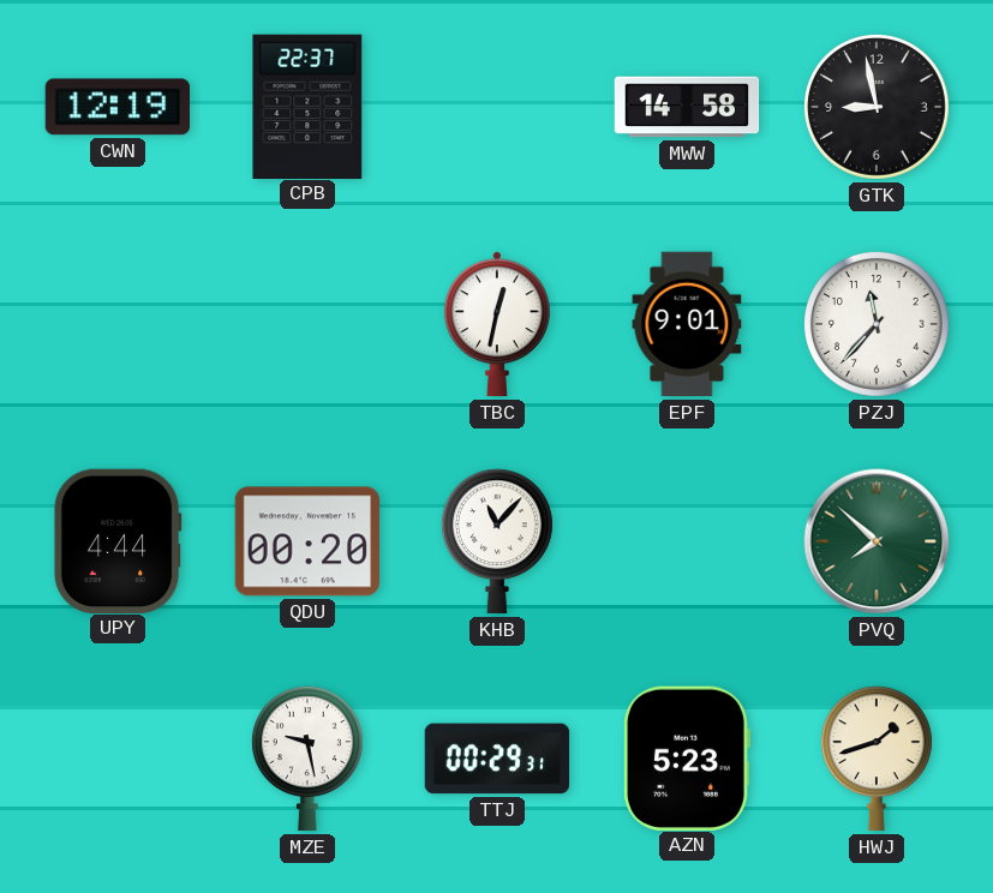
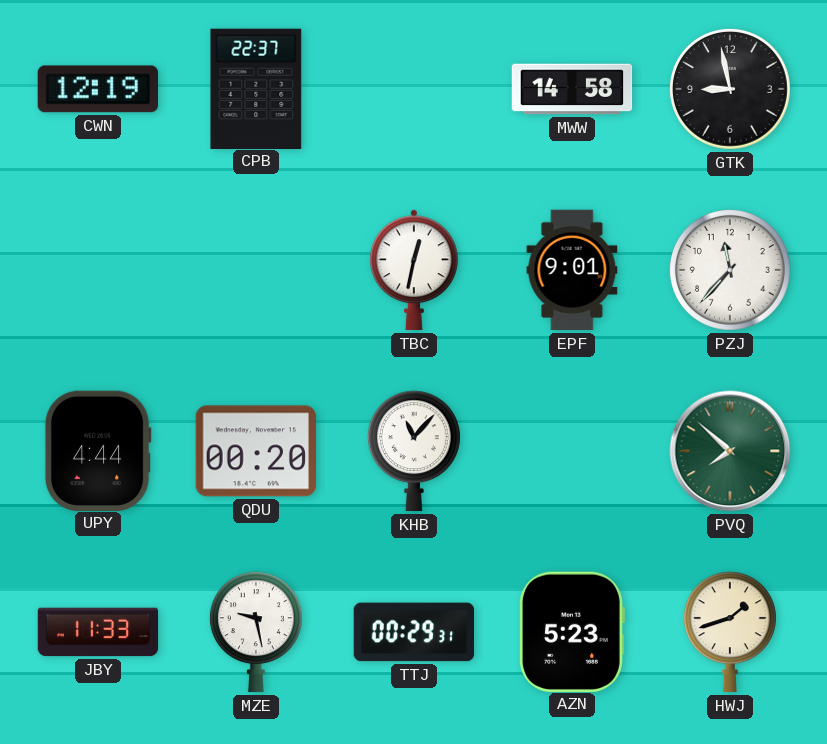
JBY: none -> 11:33 (98, 632)
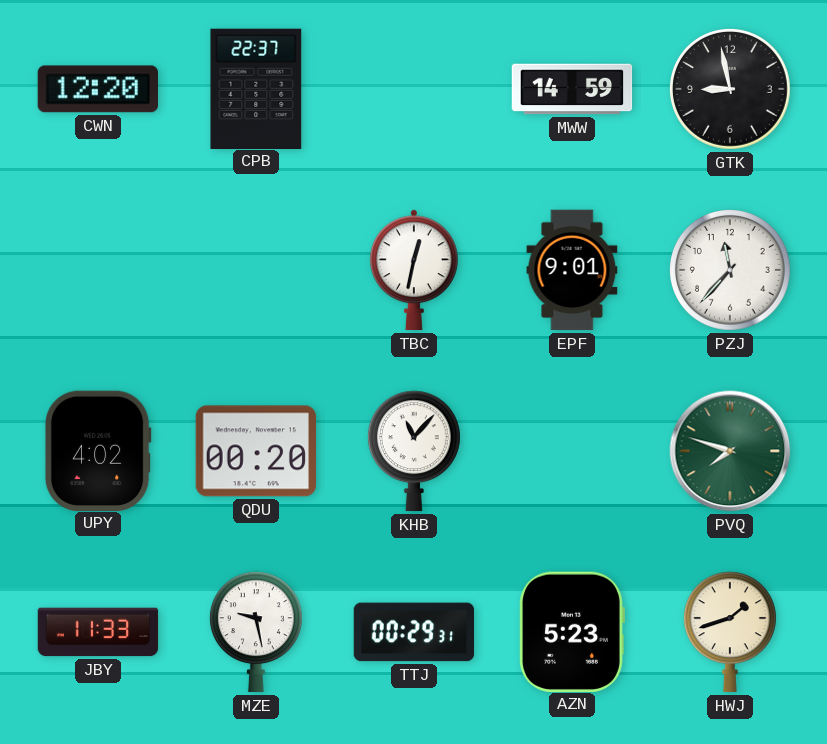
CWN: 12:19 -> 12:20 (97, 89)
MWW: 14:58 -> 14:59 (572, 89)
UPY: 4:44 -> 4:02 (98, 450)
PVQ: 7:52 -> 7:48 (730, 451)
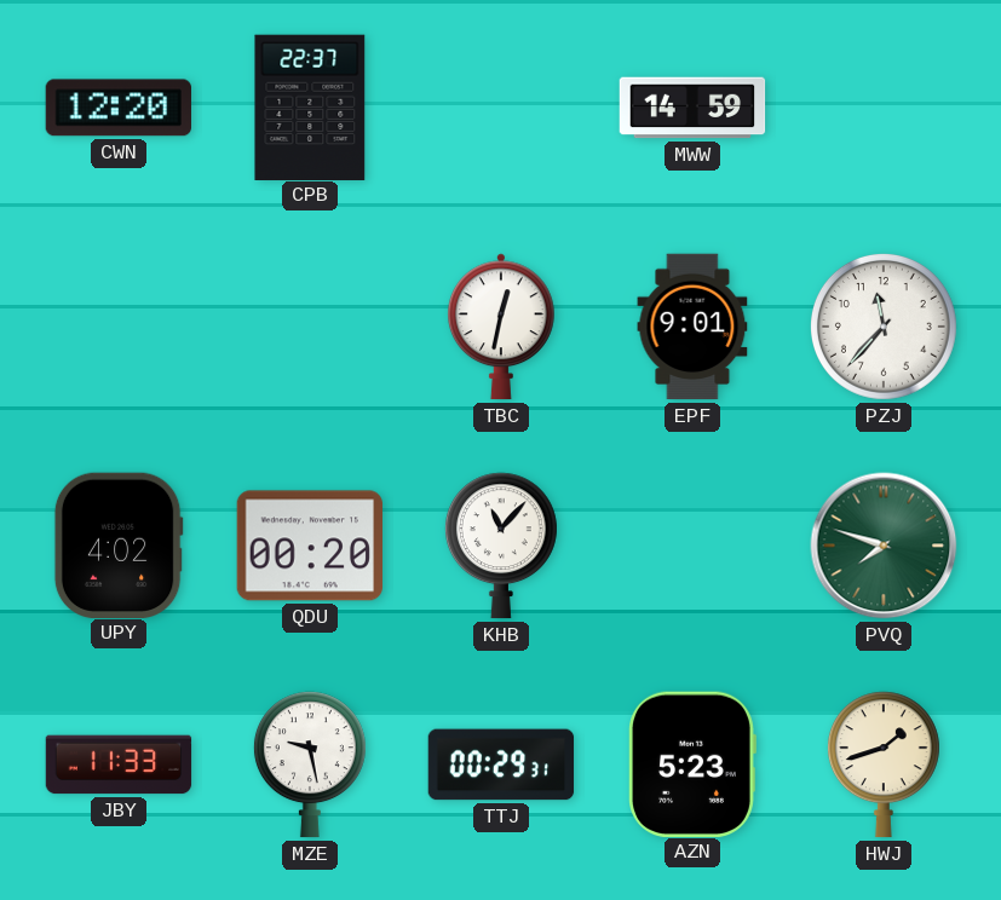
GTK: 8:58 -> none (730, 89)
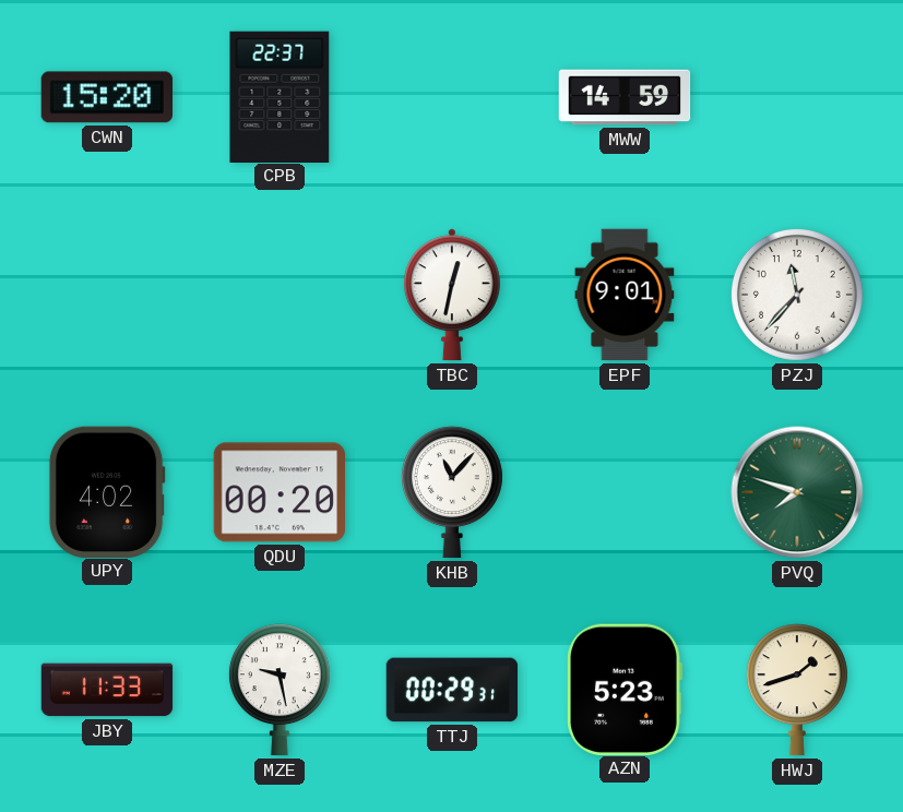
CWN: 12:20 -> 15:20 (106, 97)
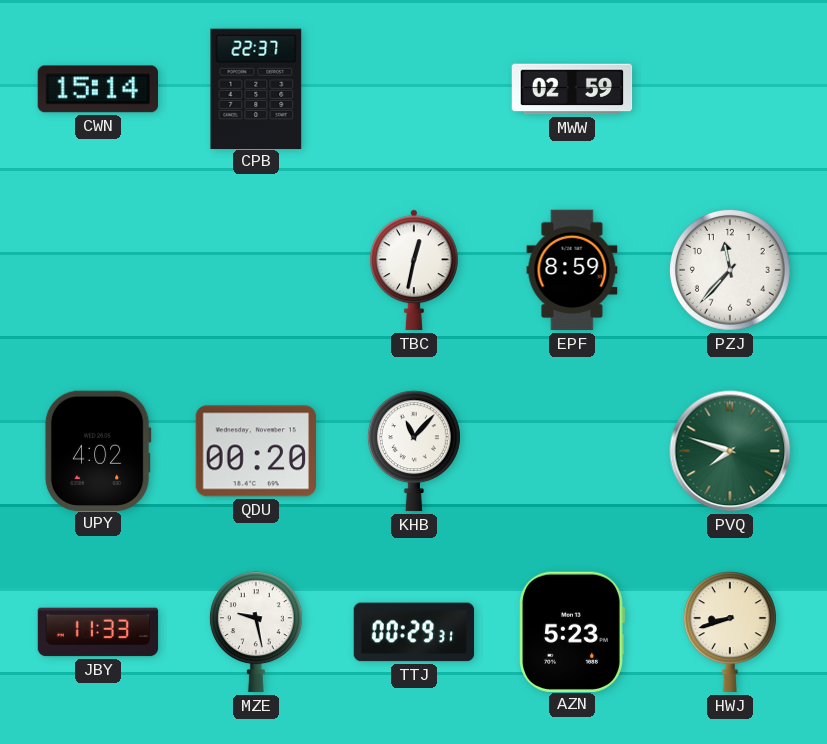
CWN: 15:20 -> 15:14 (97, 89)
MWW: 14:59 -> 02:59 (572, 89)
EPF: 9:01 -> 8:59 (572, 270)
HWJ: 1:42 -> 8:42 (730, 632)
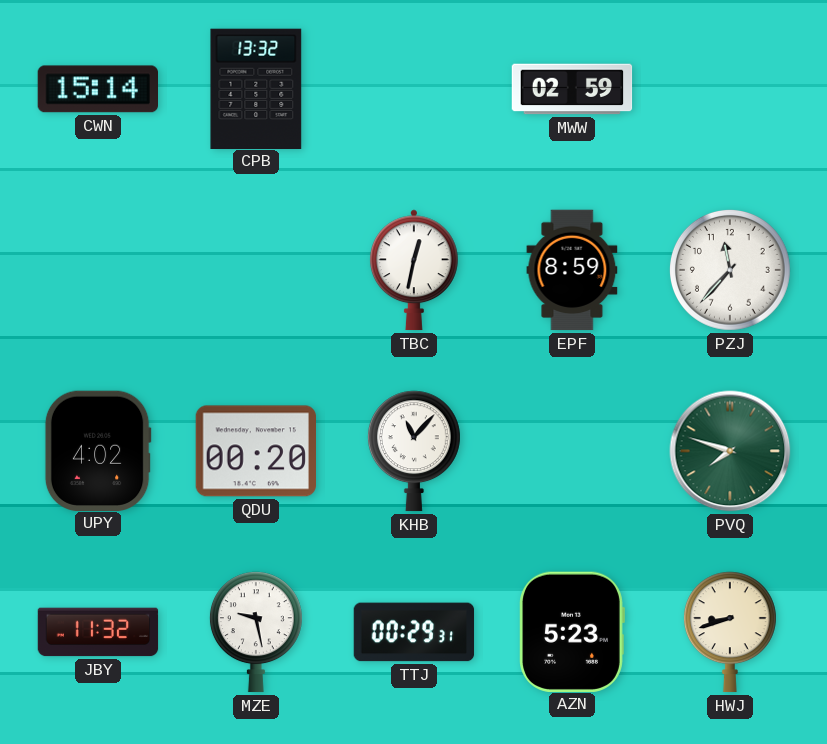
CPB: 22:37 -> 13:32 (256, 88)
JBY: 11:33 -> 11:32 (98, 632)
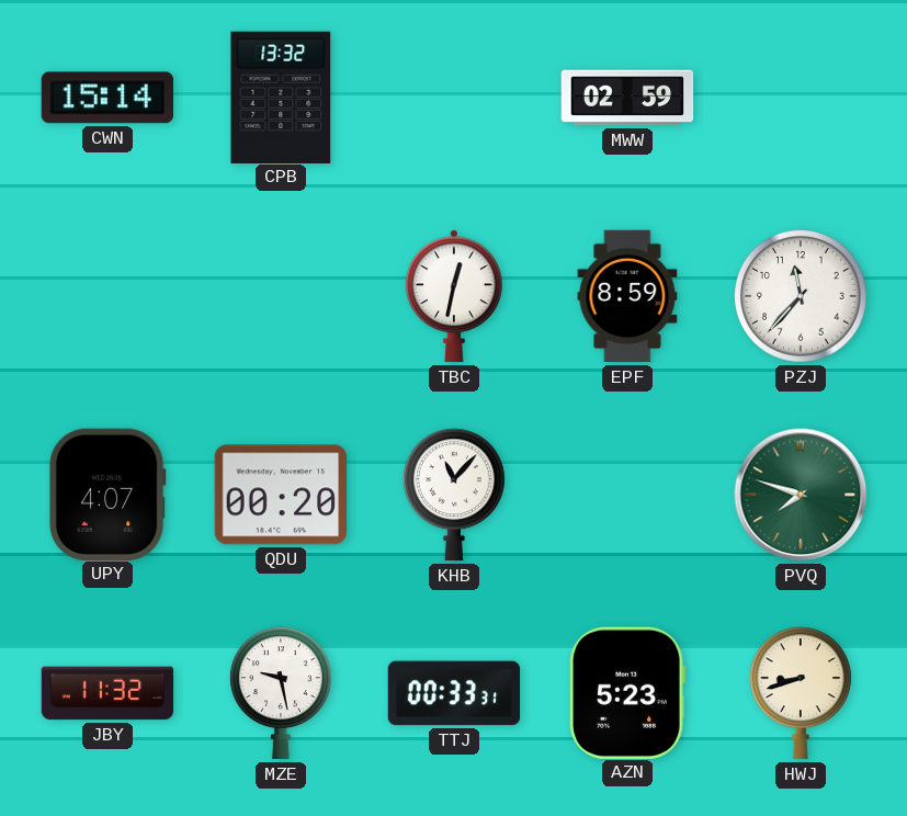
UPY: 4:02 -> 4:07 (107, 494)
TTJ: 00:29 -> 00:33 (454, 693)
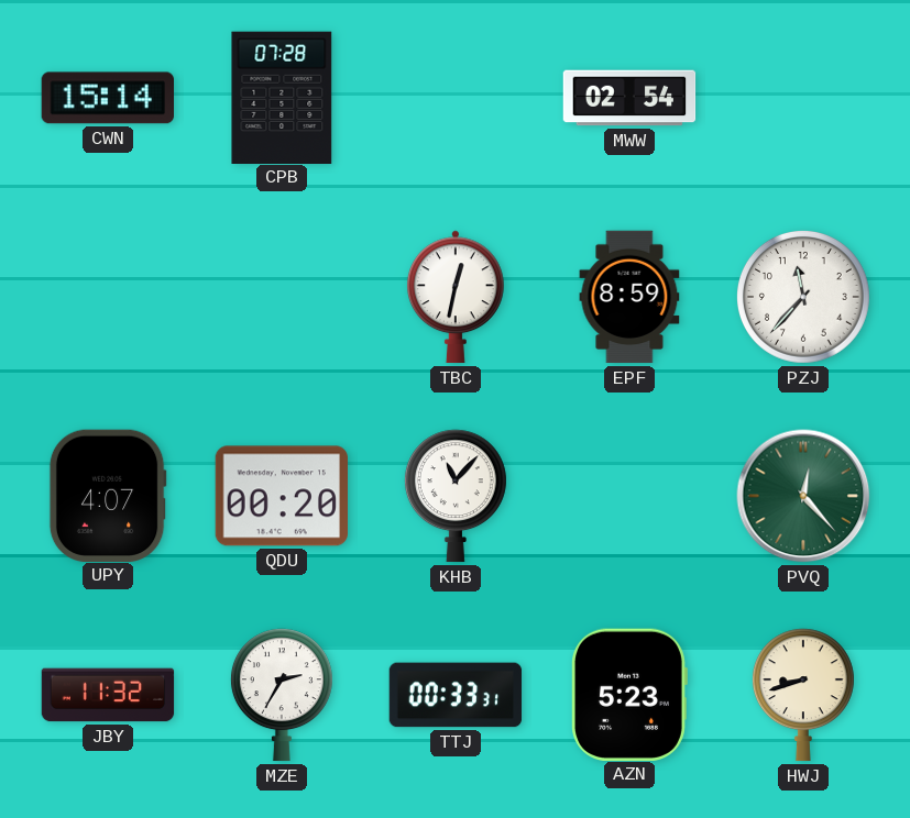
CPB: 13:32 -> 07:28 (282, 97)
MWW: 02:59 -> 02:54 (629, 98)
PVQ: 7:48 -> 12:23 (803, 496)
MZE: 9:28 -> 2:35 (282, 695)
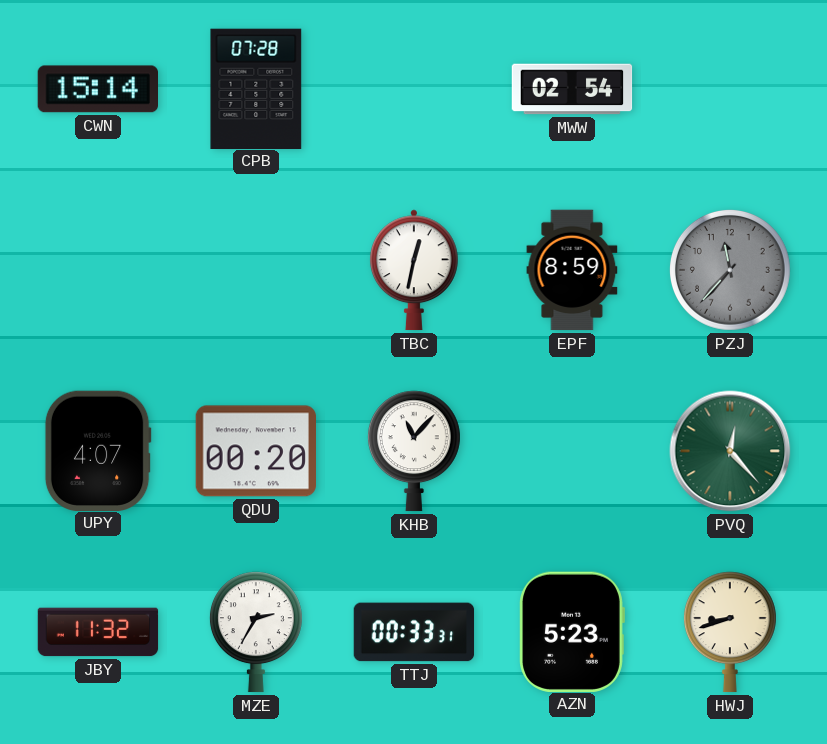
PZJ dial: white -> grey (730, 270)
